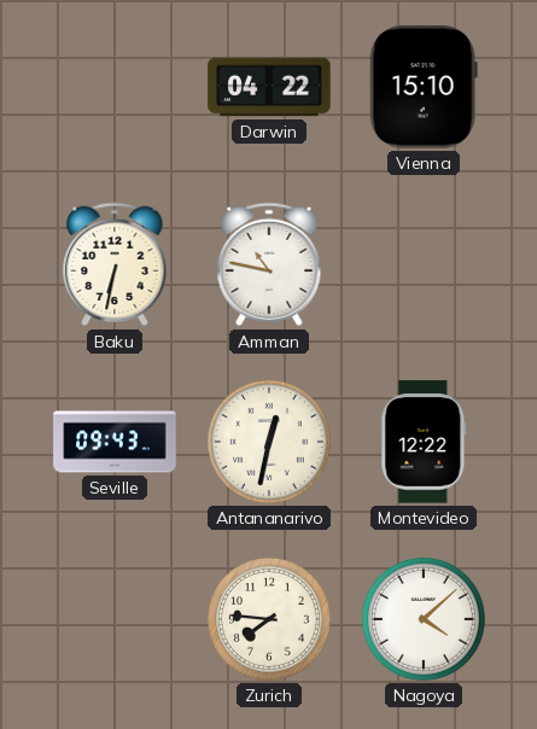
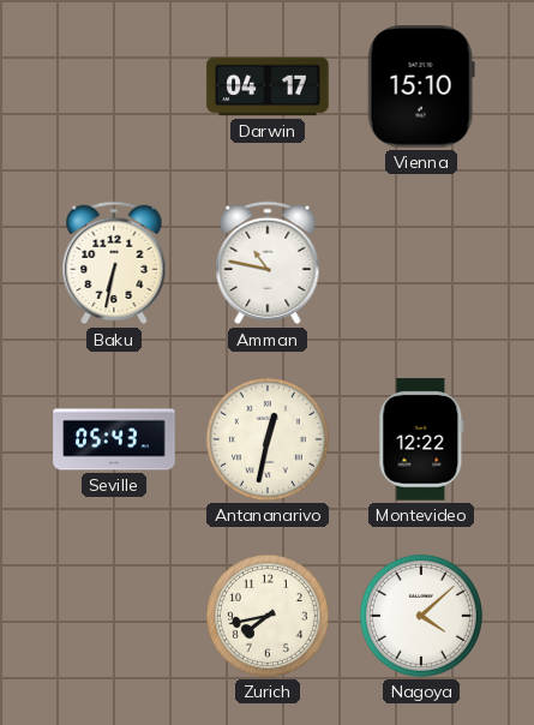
Darwin: 04:22 -> 04:17 (268, 86)
Seville: 09:43 -> 05:43 (114, 439)
Zurich: 7:46 -> 7:43 (268, 616)
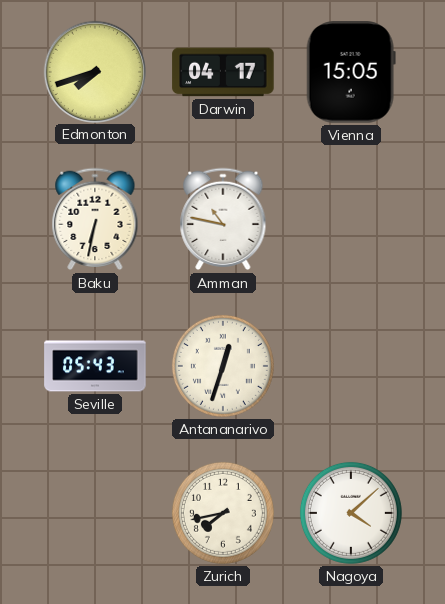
Edmonton: none -> 7:42 (94, 71)
Vienna: 15:10 -> 15:05 (351, 72)
Antananarivo: 12:32 -> 12:33 (223, 366)
Montevideo: 12:22 -> none (421, 439)
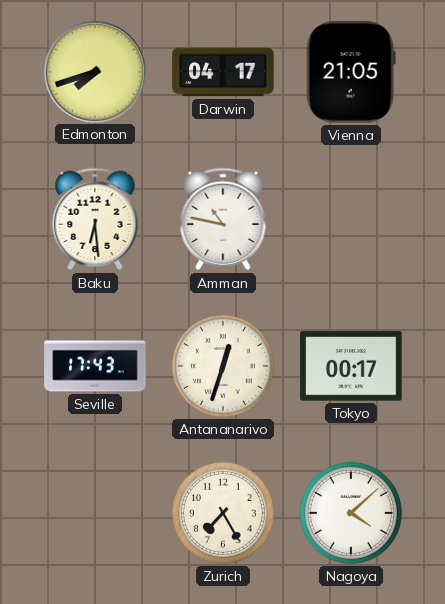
Vienna: 15:05 -> 21:05 (351, 72)
Baku: 6:32 -> 6:29 (95, 219)
Seville: 05:43 -> 17:43 (95, 366)
Tokyo: none -> 00:17 (351, 366)
Zurich: 7:43 -> 7:25 (223, 513)
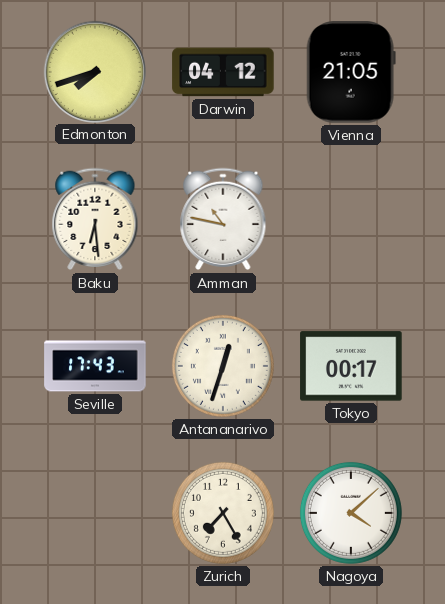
Darwin: 04:17 -> 04:12 (223, 72)
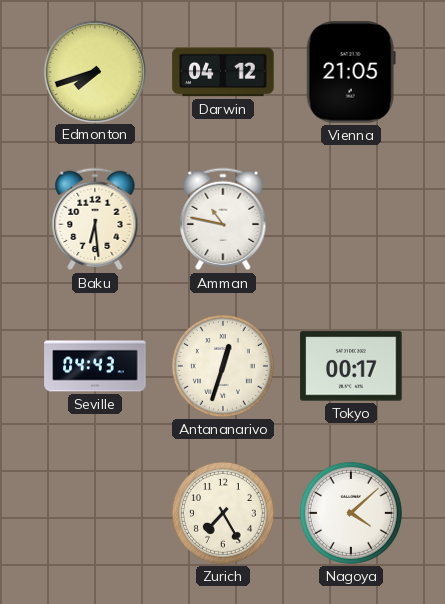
Seville: 17:43 -> 04:43 (95, 366)
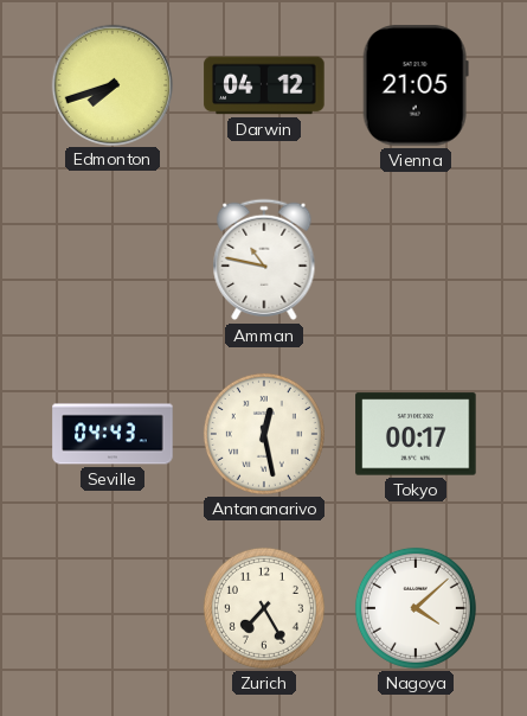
Baku: 6:29 -> none (95, 219)
Antananarivo: 12:33 -> 12:28 (264, 434)
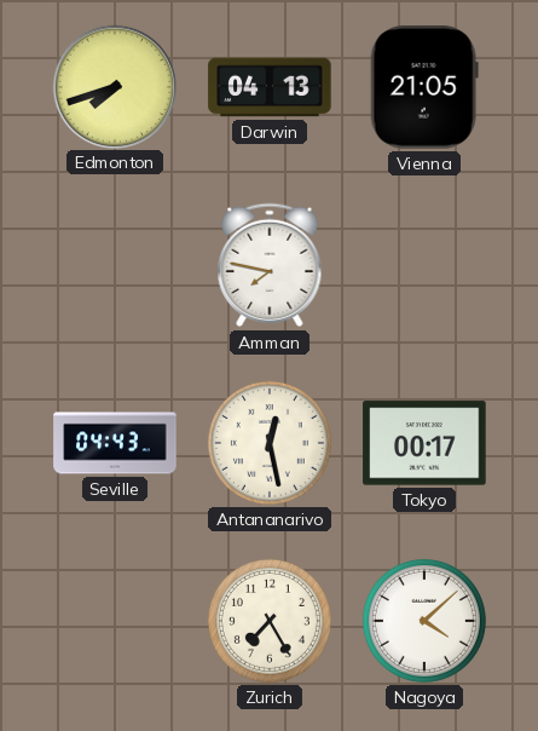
Darwin: 04:12 -> 04:13 (270, 87)
Amman: 10:47 -> 7:47 (270, 265)
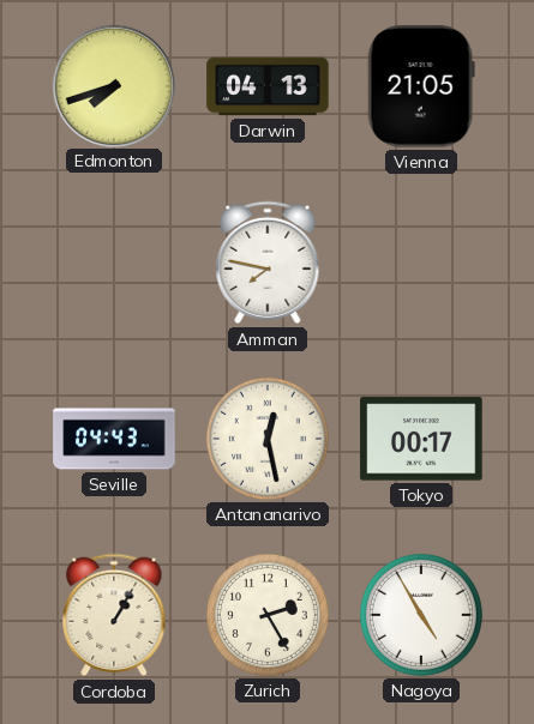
Cordoba: none -> 1:05 (114, 615)
Zurich: 7:25 -> 2:25 (268, 615)
Nagoya: 4:08 -> 4:55 (421, 615)
